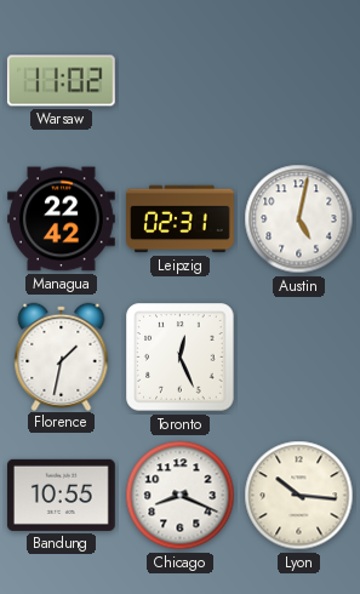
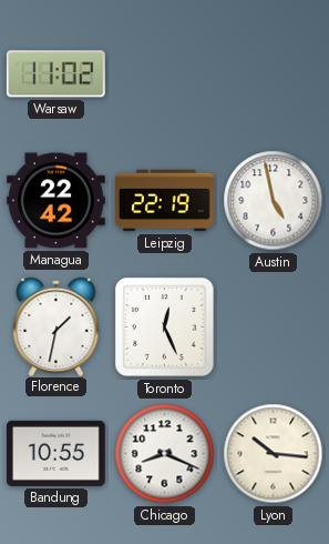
Leipzig: 02:31 -> 22:19 (165, 201)
Austin: 5:02 -> 4:58 (274, 201)
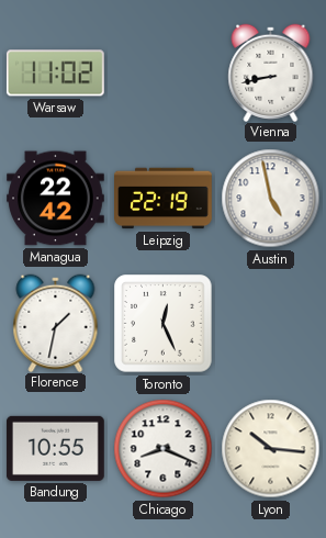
Vienna: none -> 8:43 (271, 72)
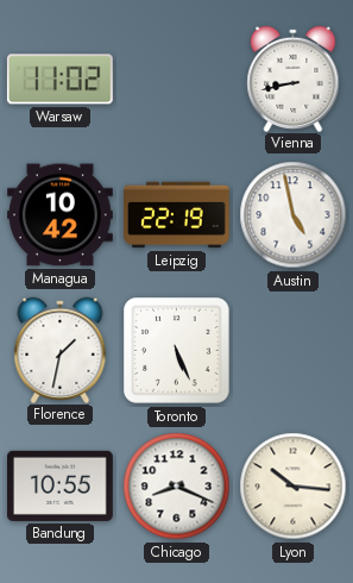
Managua: 22:42 -> 10:42 (61, 215)
Toronto: 12:26 -> 5:26 (177, 351)
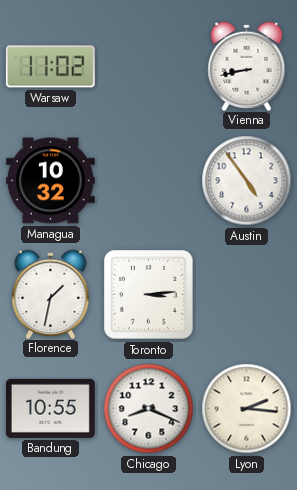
Managua: 10:42 -> 10:32 (51, 181)
Leipzig: 22:19 -> none (177, 215)
Austin: 4:58 -> 4:54 (247, 181)
Toronto: 5:26 -> 3:14 (149, 295)
Lyon: 10:16 -> 2:16 (247, 409)
